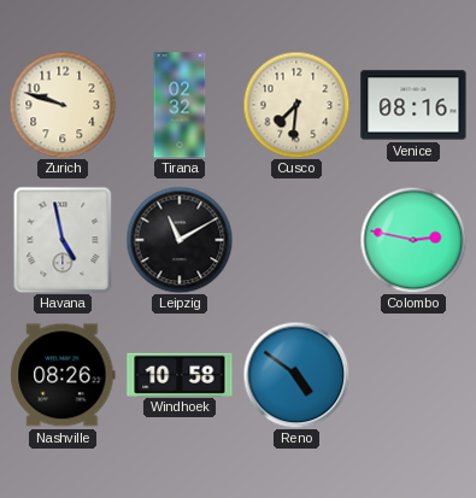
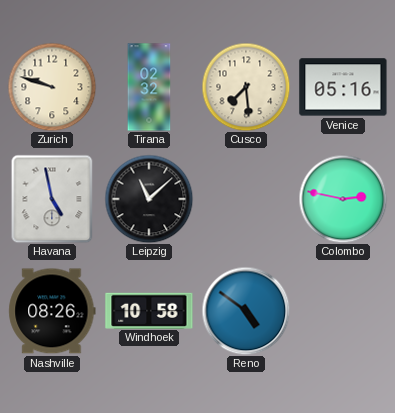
Cusco: 7:31 -> 7:29 (246, 87)
Venice: 08:16 -> 05:16 (343, 87)
Leipzig: 11:10 -> 11:08 (149, 199)
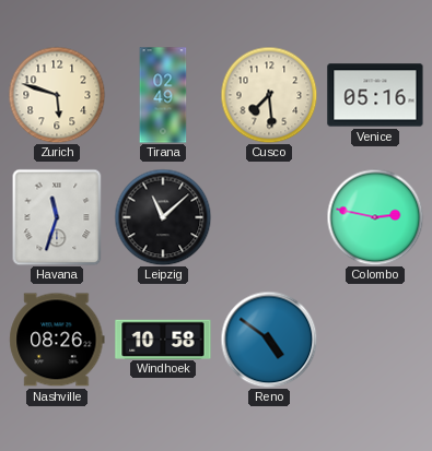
Zurich: 9:48 -> 5:48 (57, 95)
Tirana: 02:32 -> 02:49 (163, 95)
Havana: 4:58 -> 11:33 (57, 217)
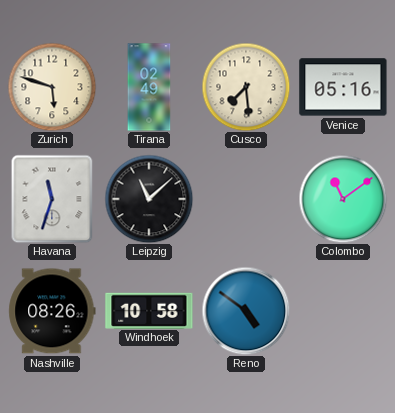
Colombo: 2:47 -> 11:09 (343, 199)
